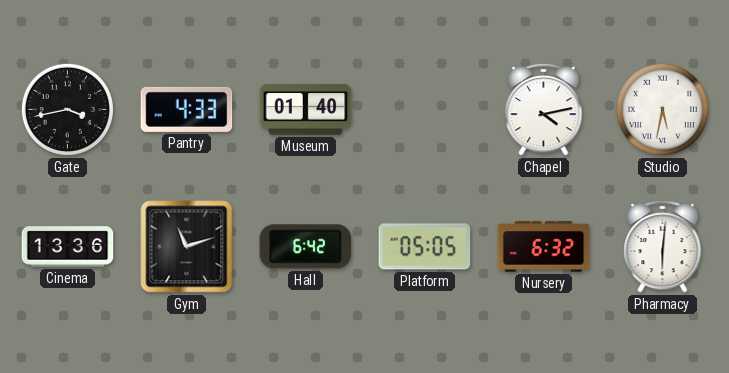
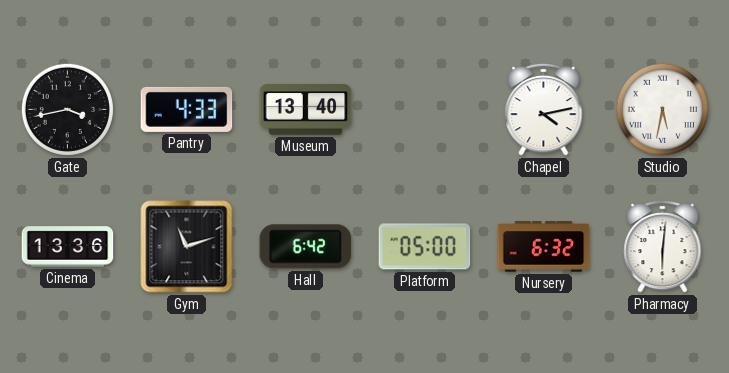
Museum: 01:40 -> 13:40 (306, 110)
Platform: 05:05 -> 05:00 (425, 247)
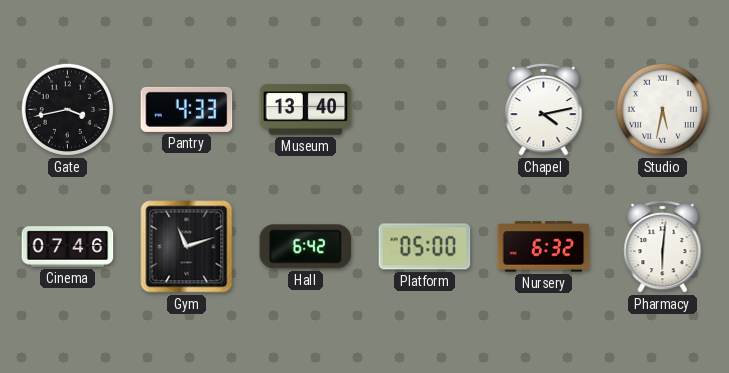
Cinema: 13:36 -> 07:46 (68, 247)
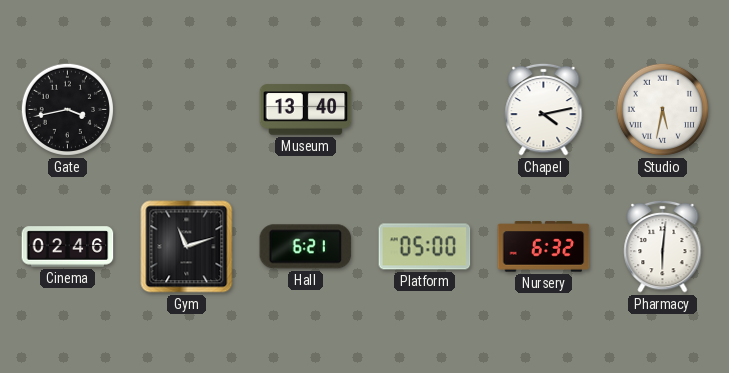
Pantry: 4:33 -> none (187, 109)
Cinema: 07:46 -> 02:46 (68, 247)
Hall: 6:42 -> 6:21 (306, 247)
